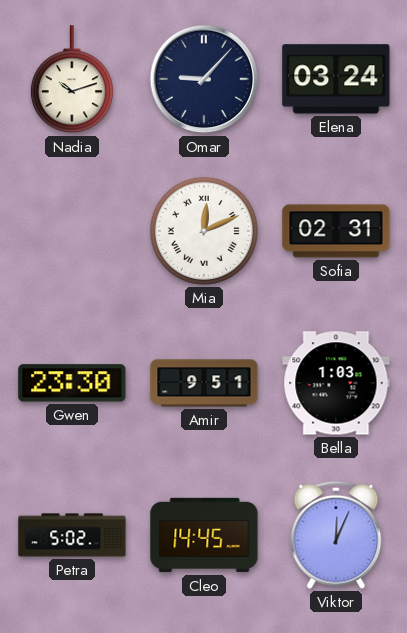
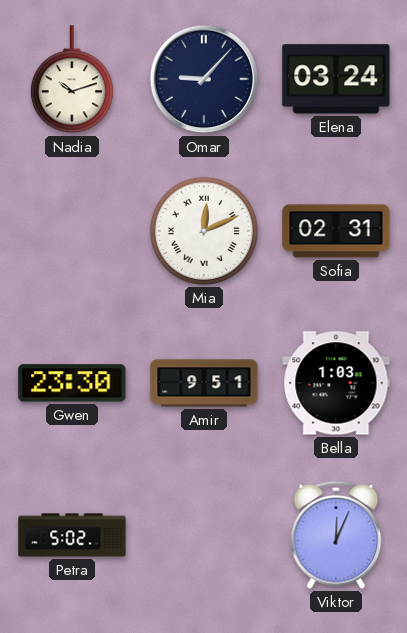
Cleo: 14:45 -> none (204, 535)
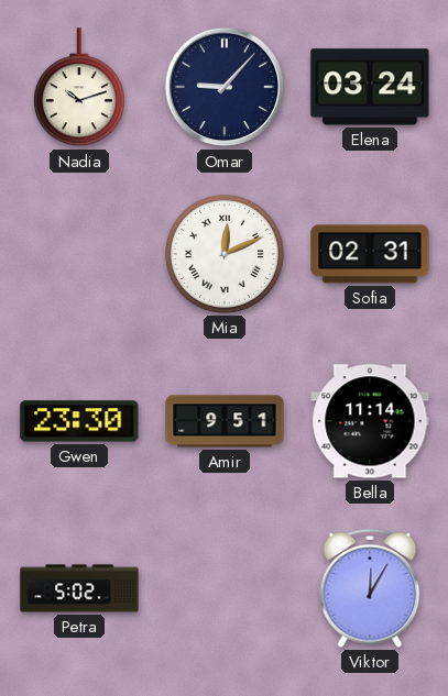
Bella: 1:03 -> 11:14 (370, 421)
Viktor: 12:04 -> 12:05 (370, 588)
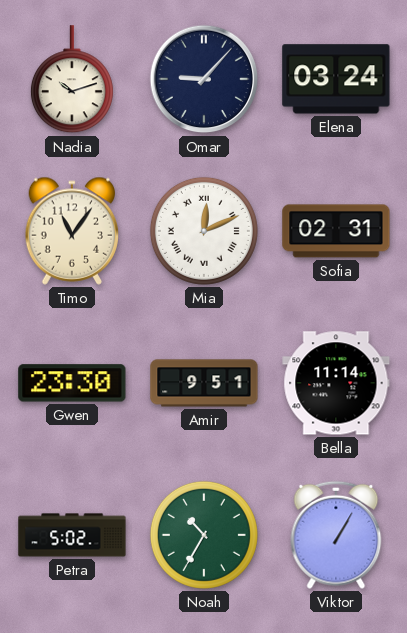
Timo: none -> 11:06 (72, 231)
Noah: none -> 10:35 (204, 535)
Viktor: 12:05 -> 1:05 (336, 535)
